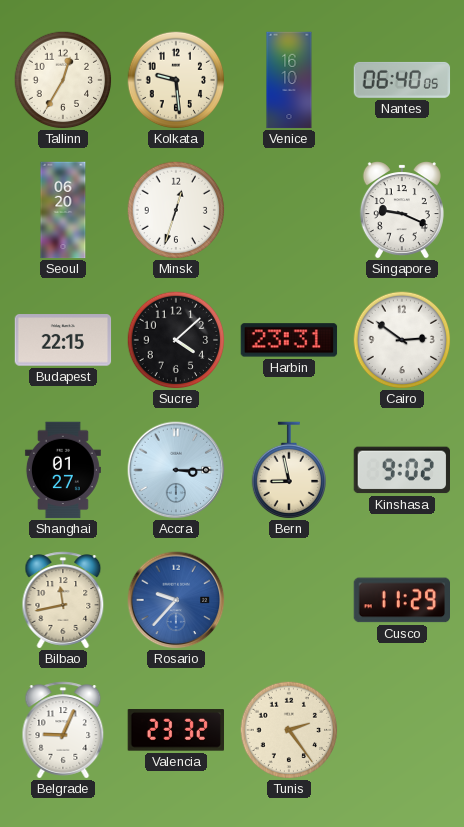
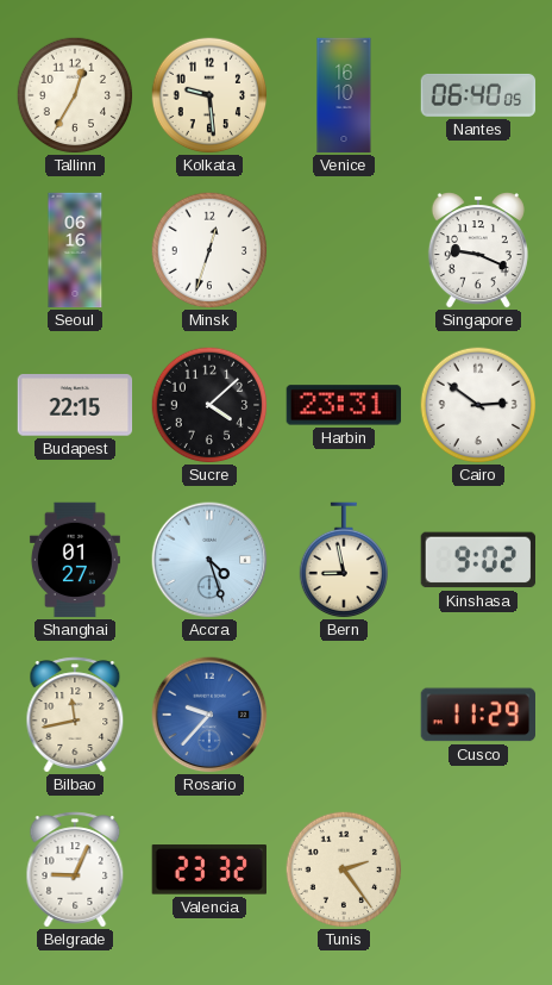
Seoul: 06:20 -> 06:16 (75, 250)
Accra: 3:15 -> 4:27 (209, 560)
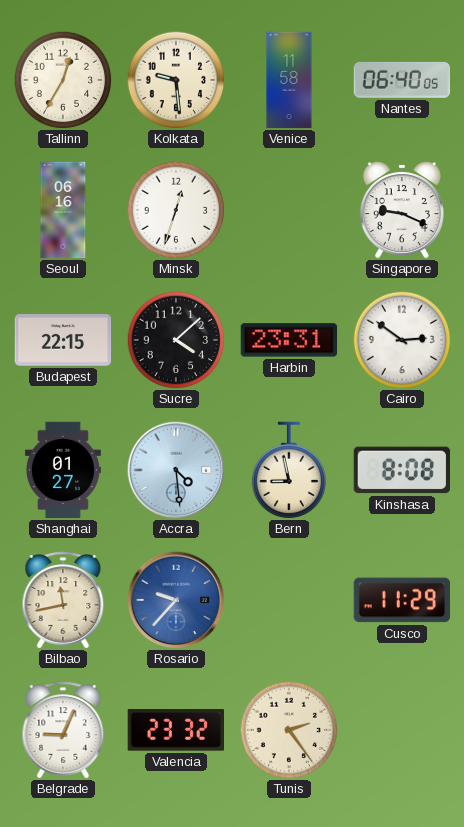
Venice: 16:10 -> 11:58 (289, 80)
Accra: 4:27 -> 4:29 (176, 470)
Kinshasa: 9:02 -> 8:08 (401, 470)
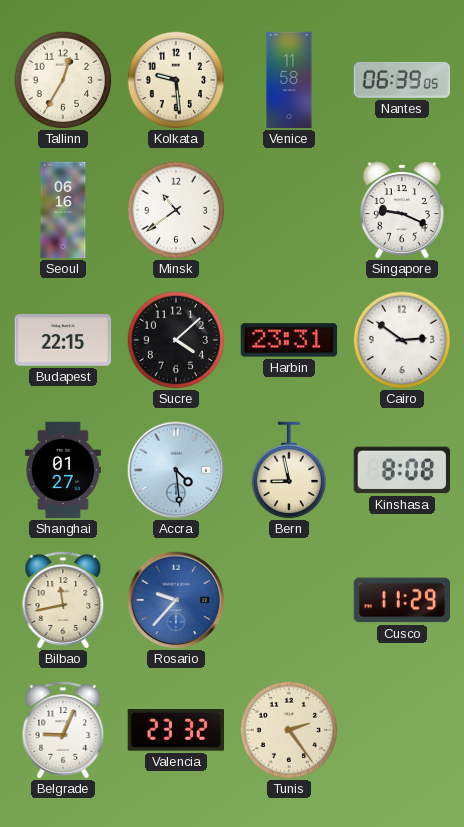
Nantes: 06:40 -> 06:39 (402, 80)
Minsk: 12:33 -> 10:39 (176, 210)
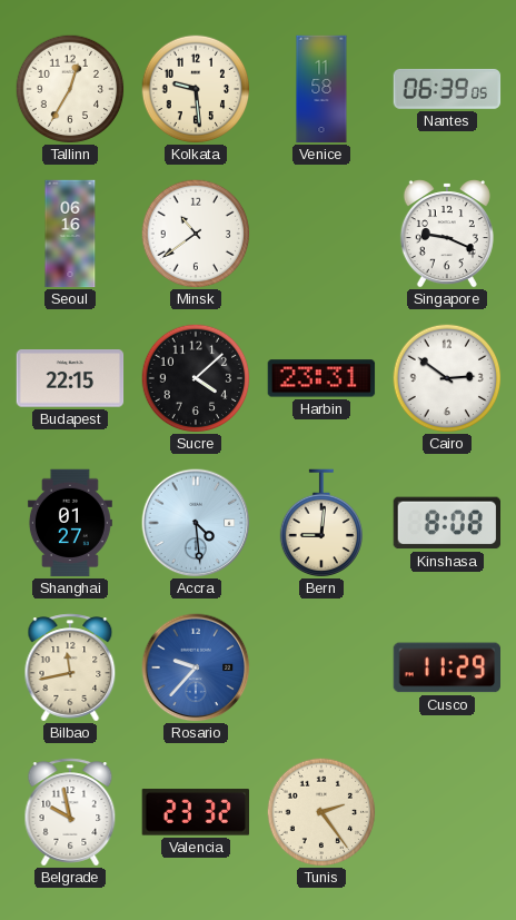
Bern: 8:58 -> 9:01 (320, 523)
Belgrade: 9:04 -> 9:58 (70, 812)
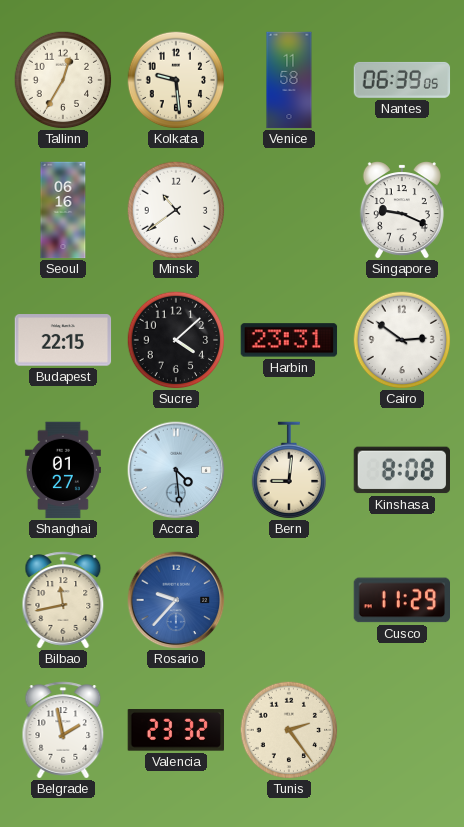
Belgrade: 9:58 -> 1:58 (63, 730)
